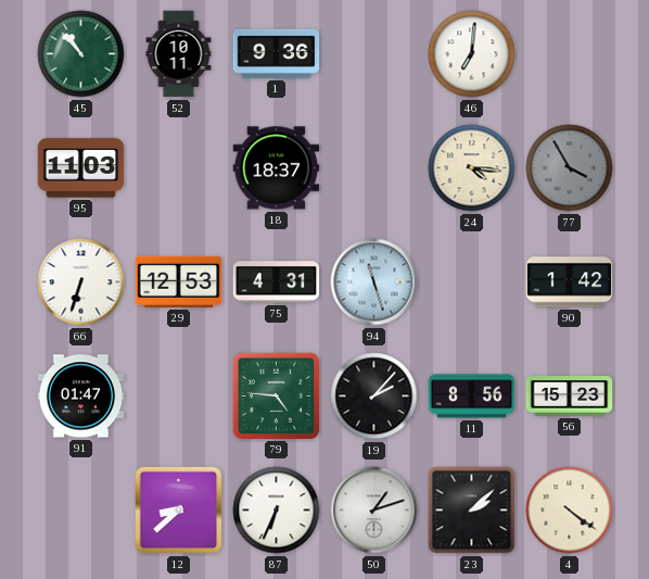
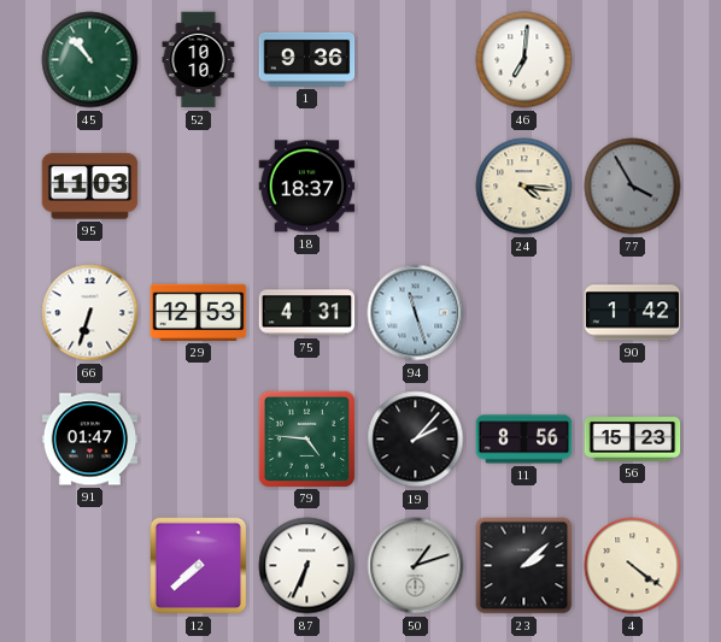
52: 10:11 -> 10:10 (199, 60)
12: 8:38 -> 7:38 (199, 566)
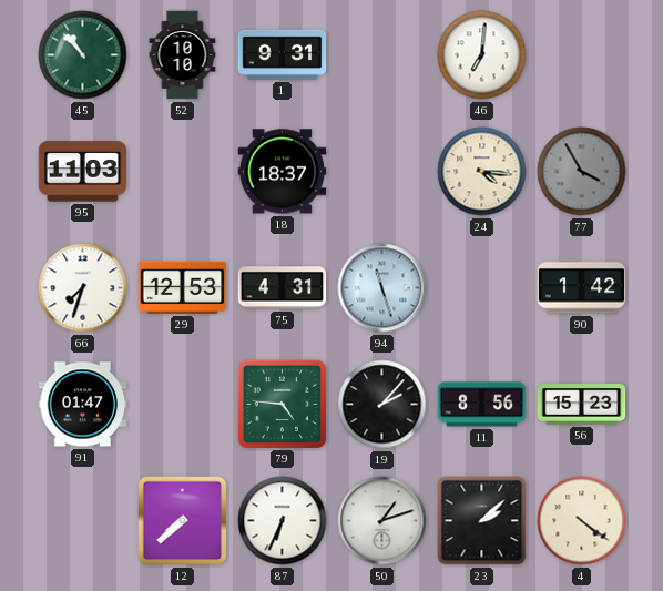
1: 9:36 -> 9:31 (283, 54)
66: 6:33 -> 7:33 (83, 288)
